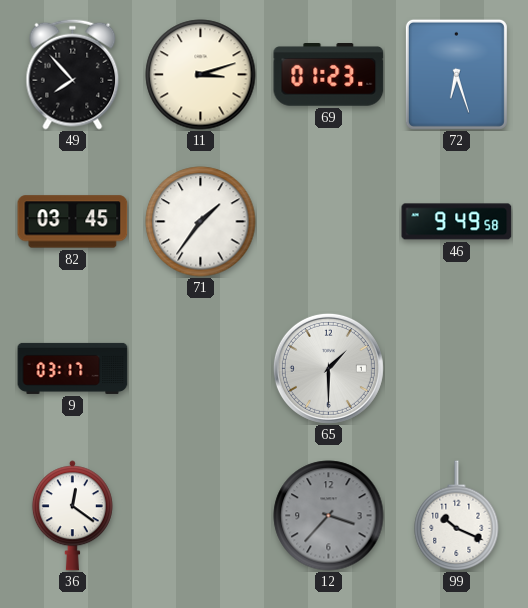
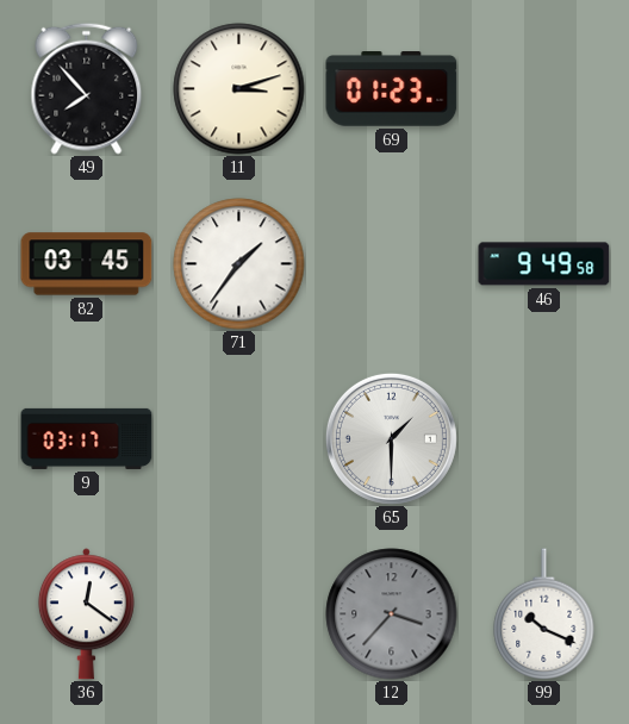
72: 6:27 -> none (456, 74)
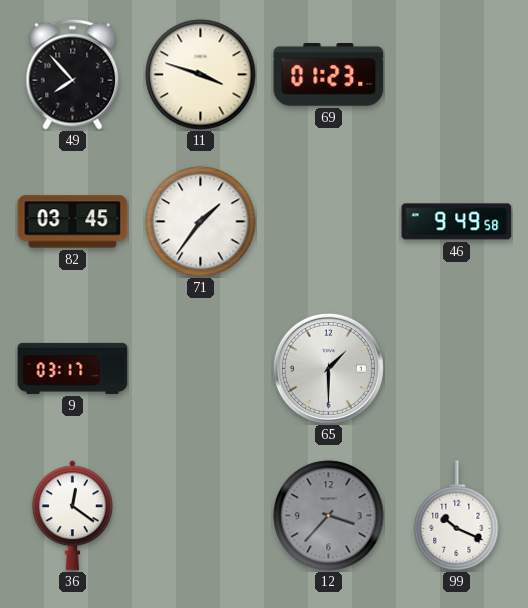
11: 3:12 -> 3:48 (201, 75)
